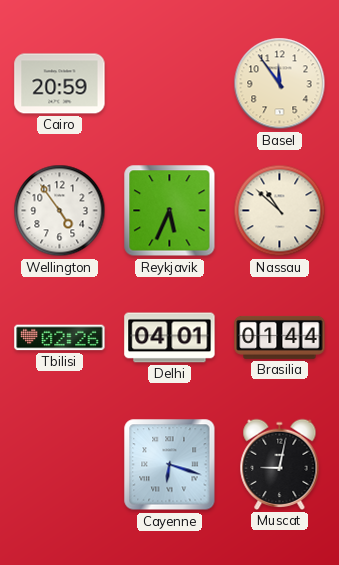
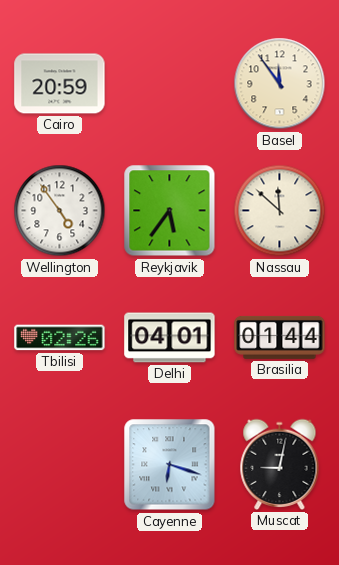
Reykjavik: 5:34 -> 5:36 (170, 211)
Nassau: 10:52 -> 11:52 (280, 211)
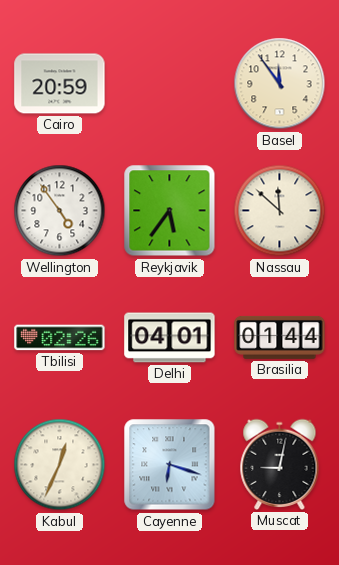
Kabul: none -> 12:34 (60, 465)
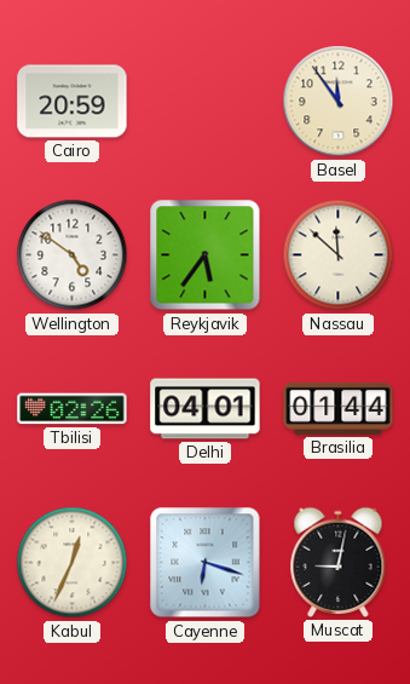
Wellington: 4:54 -> 4:51 (73, 255)
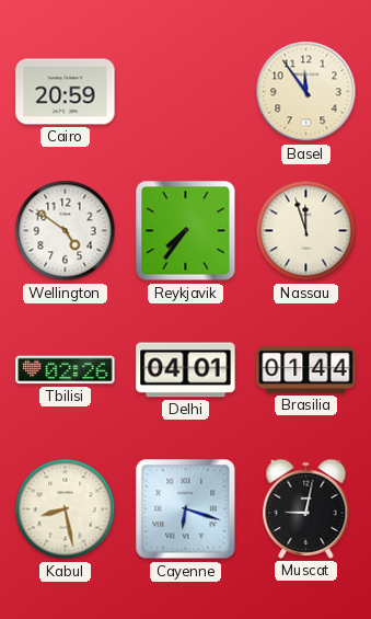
Reykjavik: 5:36 -> 7:36 (186, 231)
Nassau: 11:52 -> 11:57 (306, 231)
Kabul: 12:34 -> 8:28 (66, 509)
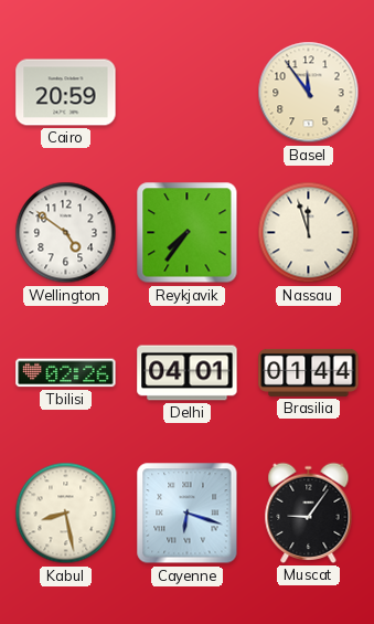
Muscat: 9:02 -> 9:06 (309, 512)
